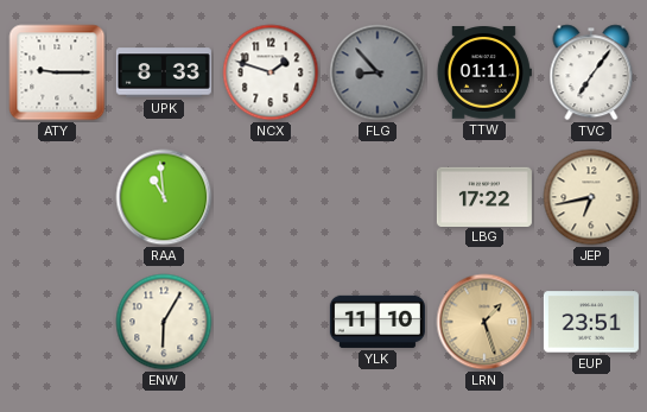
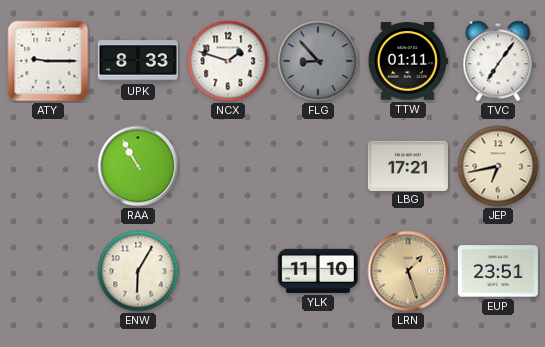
RAA: 10:59 -> 10:55 (138, 166)
LBG: 17:22 -> 17:21 (408, 165)
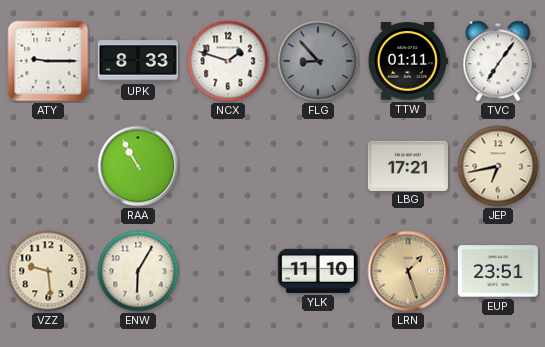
VZZ: none -> 9:29 (48, 271)
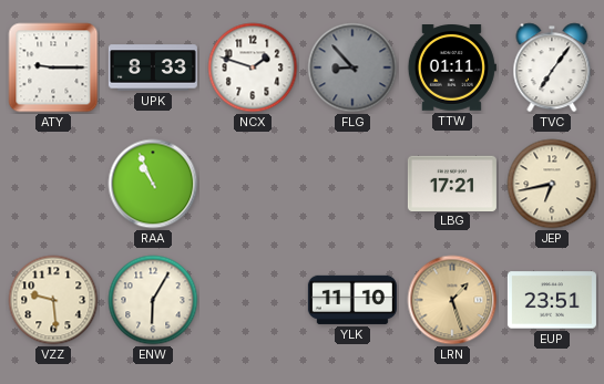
RAA: 10:55 -> 10:56 (153, 184)
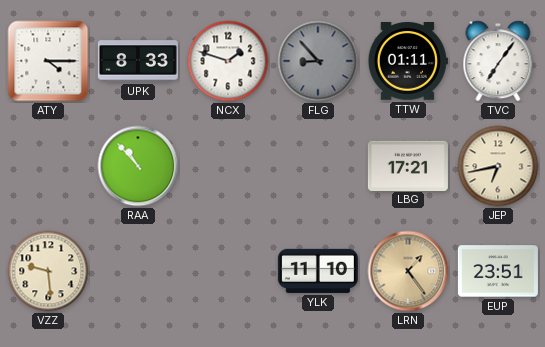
ATY: 9:15 -> 4:15 (48, 61)
RAA: 10:56 -> 10:53 (138, 166)
ENW: 6:05 -> none (153, 300)
LRN: 1:27 -> 1:24 (408, 271)
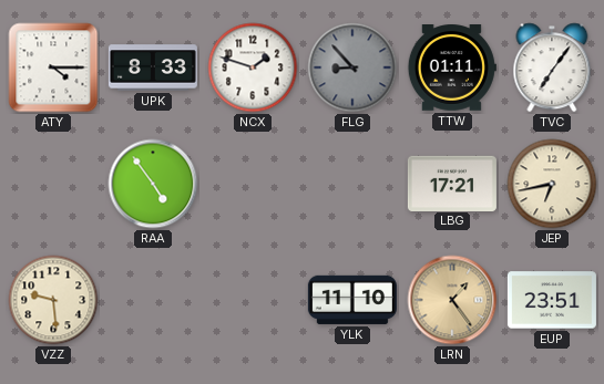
RAA: 10:53 -> 4:54 (153, 184)
